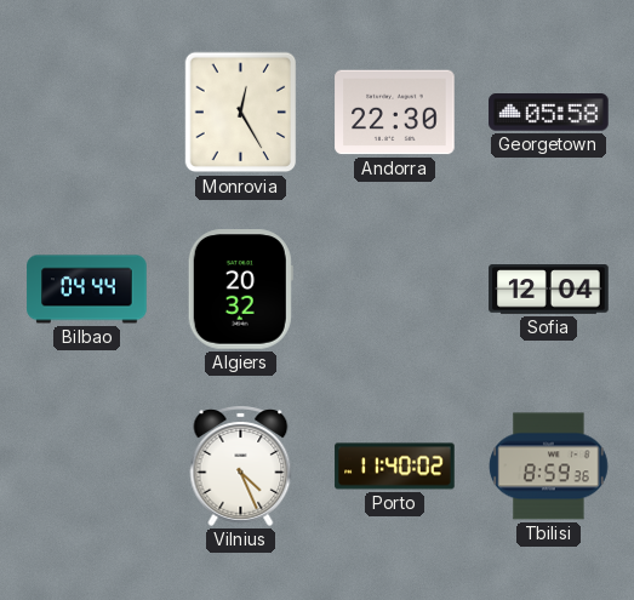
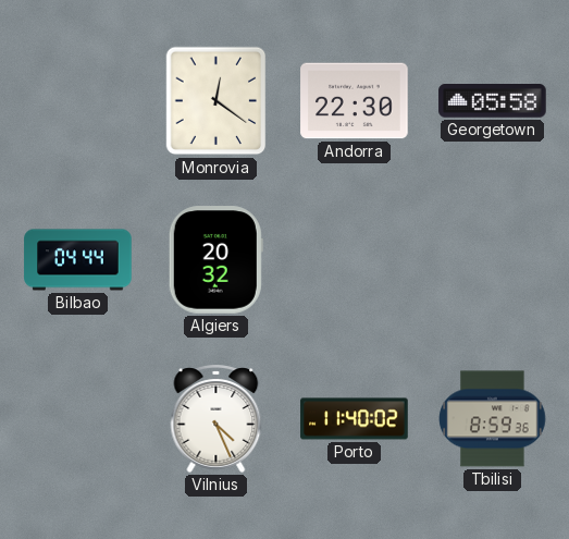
Monrovia: 12:25 -> 12:21 (217, 101)
Sofia: 12:04 -> none (549, 290)
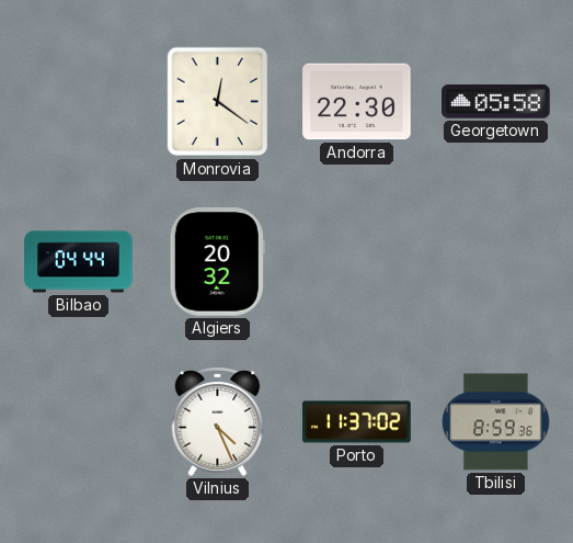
Porto: 11:40 -> 11:37 (357, 422)
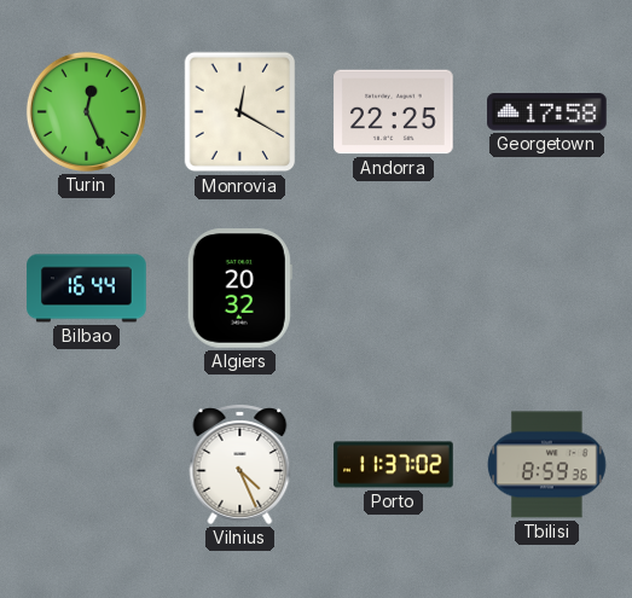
Turin: none -> 12:26 (86, 111)
Monrovia: 12:21 -> 12:20 (240, 112)
Andorra: 22:30 -> 22:25 (394, 112)
Georgetown: 05:58 -> 17:58 (547, 112)
Bilbao: 04:44 -> 16:44 (87, 289)
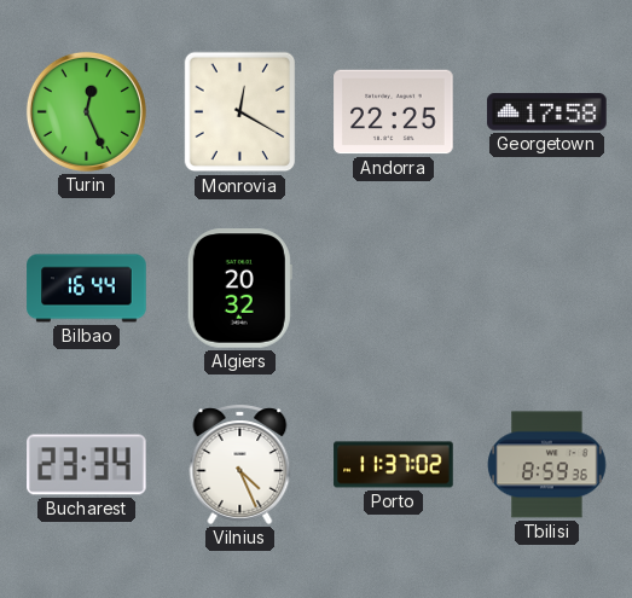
Bucharest: none -> 23:34 (87, 465)
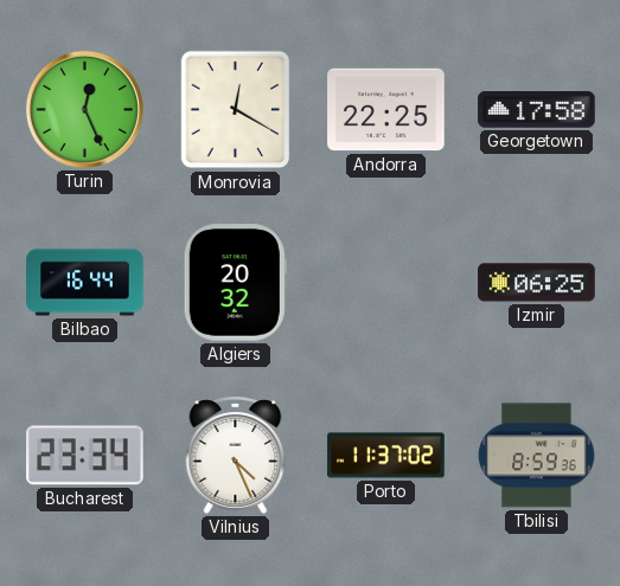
Izmir: none -> 06:25 (537, 283)
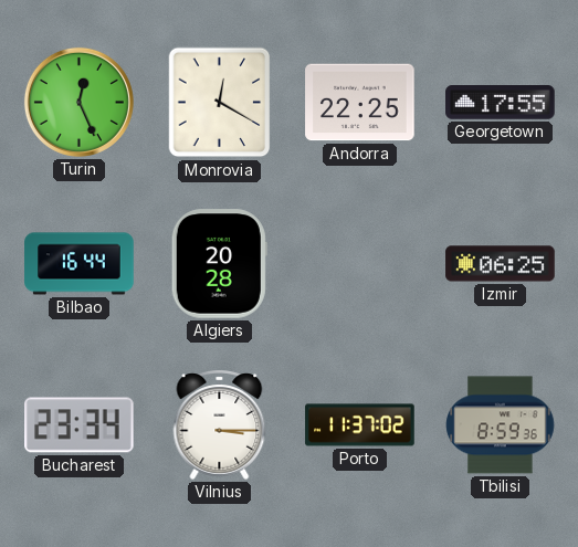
Georgetown: 17:58 -> 17:55 (501, 103)
Algiers: 20:32 -> 20:28 (219, 264)
Vilnius: 4:26 -> 3:15 (220, 424)
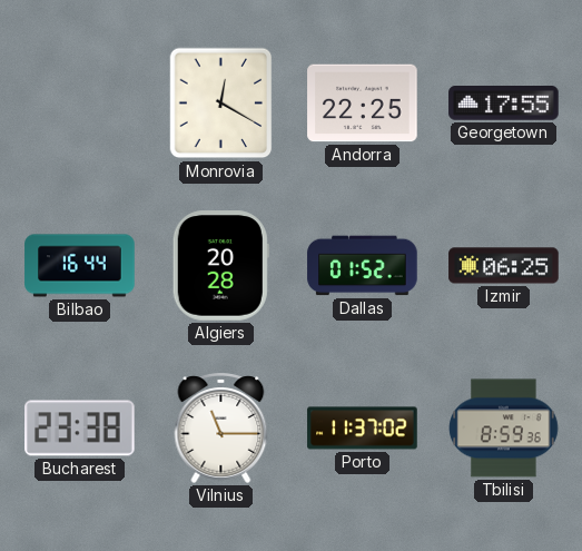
Turin: 12:26 -> none (78, 102)
Dallas: none -> 01:52 (363, 266)
Bucharest: 23:34 -> 23:38 (80, 429)
Vilnius: 3:15 -> 11:15 (221, 427)
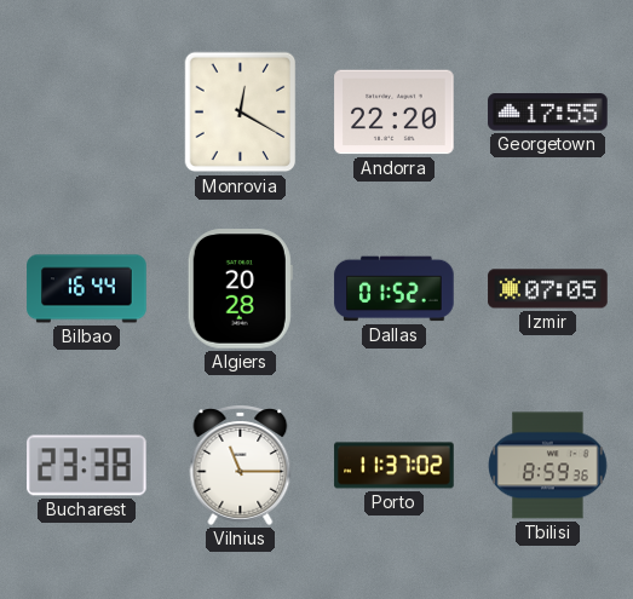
Andorra: 22:25 -> 22:20 (395, 113)
Izmir: 06:25 -> 07:05 (548, 289)
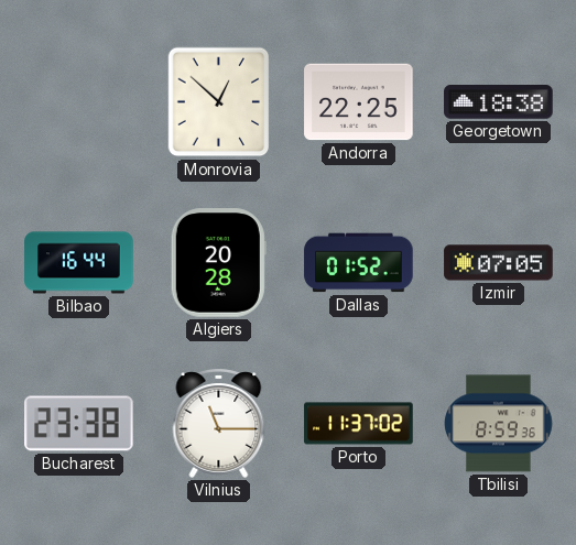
Monrovia: 12:20 -> 12:52 (219, 102)
Andorra: 22:20 -> 22:25 (359, 102)
Georgetown: 17:55 -> 18:38 (499, 102)
